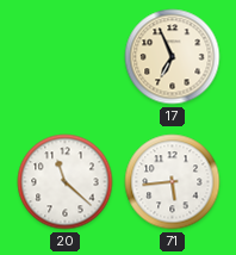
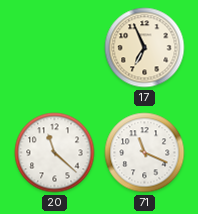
71: 5:44 -> 11:19 (145, 153)
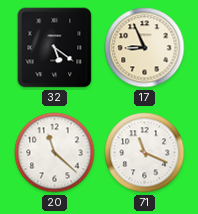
32: none -> 5:21 (55, 48)
17: 6:56 -> 8:56 (145, 48)
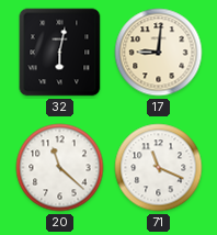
32: 5:21 -> 6:02 (60, 53)
17: 8:56 -> 9:01 (159, 53)
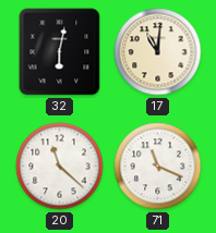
17: 9:01 -> 11:01 (158, 52)
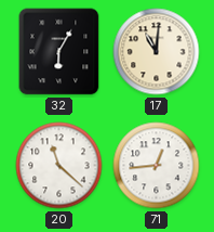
32: 6:02 -> 6:05 (59, 52)
71: 11:19 -> 12:44 (157, 166)
